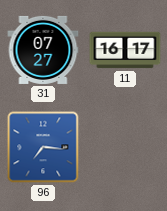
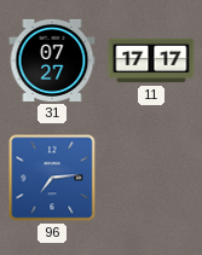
11: 16:17 -> 17:17 (151, 60)
96: 7:16 -> 7:14 (52, 178)
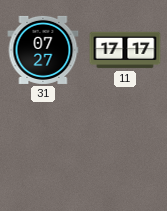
96: 7:14 -> none (52, 178)
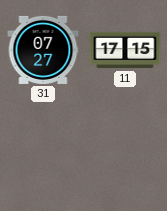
11: 17:17 -> 17:15 (125, 50)
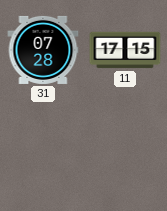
31: 07:27 -> 07:28 (43, 50)
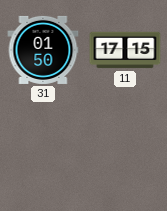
31: 07:28 -> 01:50 (43, 50)
